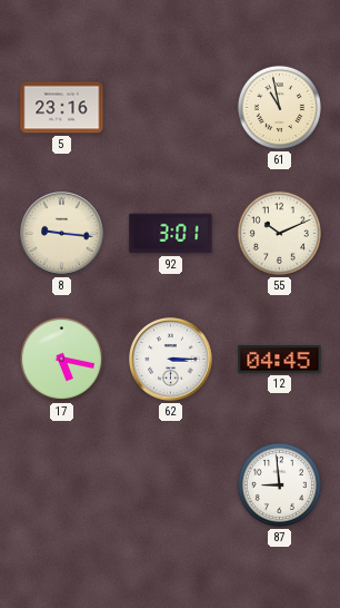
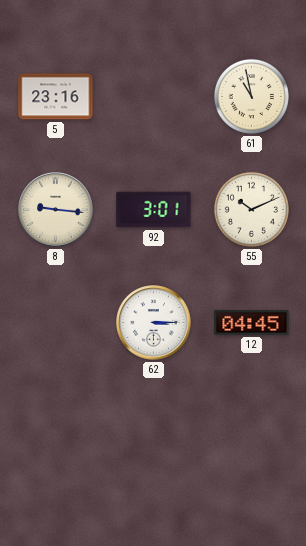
17: 5:17 -> none (61, 359)
87: 8:59 -> none (279, 484)
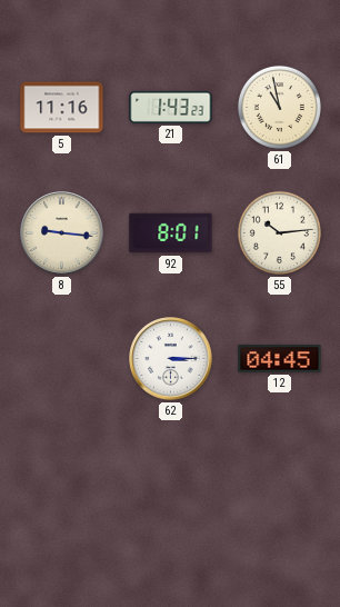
5: 23:16 -> 11:16 (62, 108)
21: none -> 1:43 (171, 107)
92: 3:01 -> 8:01 (171, 233)
55: 10:11 -> 10:14 (279, 232)
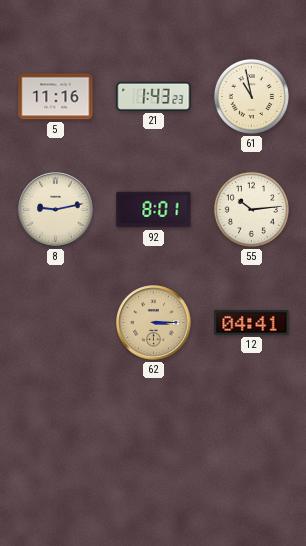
8: 9:16 -> 9:13 (56, 210)
62 dial: white -> champagne (154, 323)
12: 04:45 -> 04:41 (252, 323)
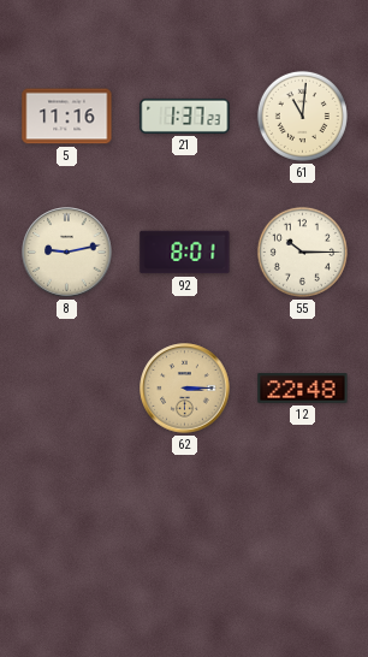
21: 1:43 -> 1:37 (185, 116)
61: 10:58 -> 11:01 (302, 116)
55: 10:14 -> 10:15 (302, 251)
12: 04:41 -> 22:48 (303, 389)
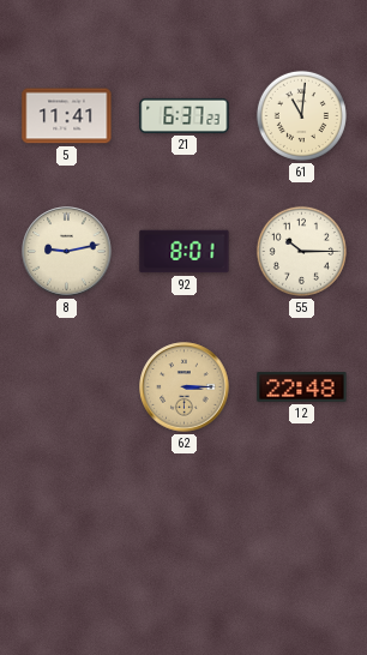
5: 11:16 -> 11:41 (67, 116)
21: 1:37 -> 6:37 (185, 115)
